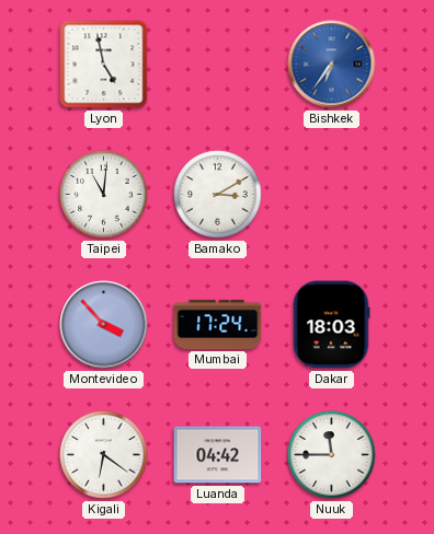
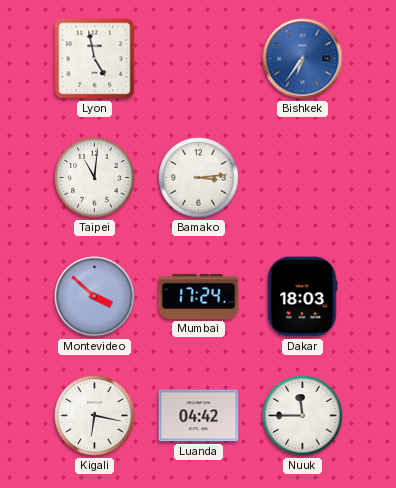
Bamako: 3:10 -> 3:14 (199, 178)
Montevideo: 3:53 -> 3:52 (95, 297)
Kigali: 6:21 -> 6:17 (95, 416)
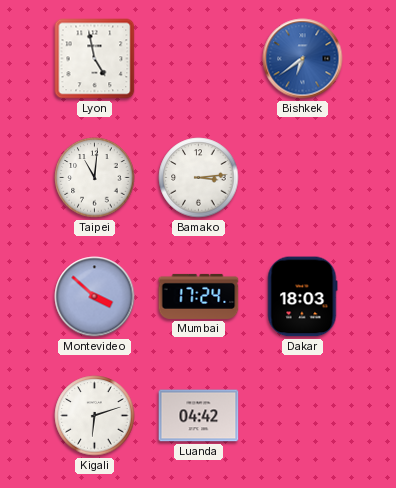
Bishkek: 6:36 -> 6:39 (303, 59)
Kigali: 6:17 -> 6:12 (95, 416)
Nuuk: 11:45 -> none (303, 416)
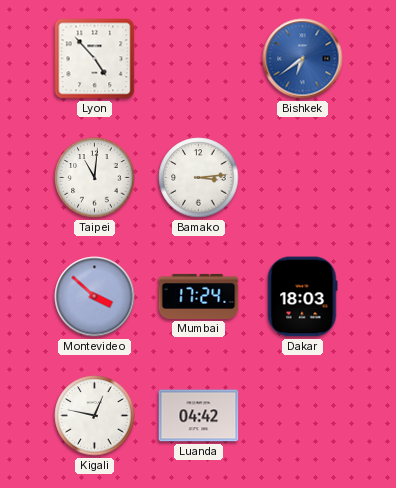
Lyon: 4:58 -> 4:53 (95, 59)
Kigali: 6:12 -> 12:47 (95, 416)
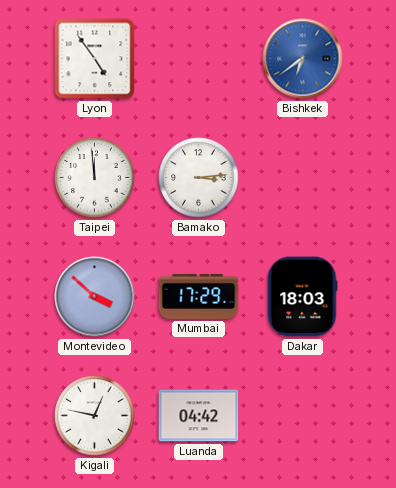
Lyon: 4:53 -> 4:54 (95, 59)
Taipei: 11:01 -> 11:59 (95, 178)
Mumbai: 17:24 -> 17:29 (199, 296)
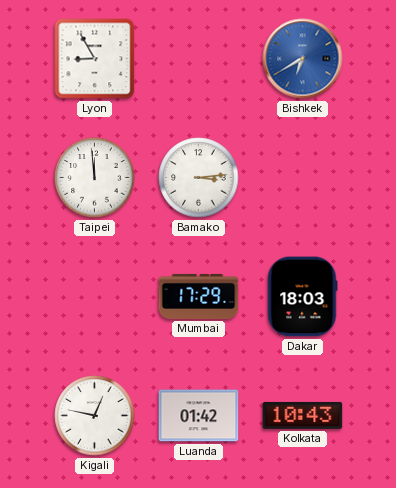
Lyon: 4:54 -> 8:55 (95, 59)
Bishkek: 6:39 -> 6:40 (303, 59)
Montevideo: 3:52 -> none (95, 297)
Luanda: 04:42 -> 01:42 (199, 416)
Kolkata: none -> 10:43 (303, 415)
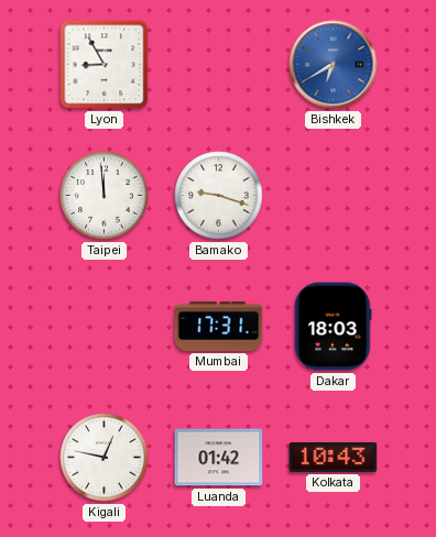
Bamako: 3:14 -> 9:18 (219, 196)
Mumbai: 17:29 -> 17:31 (219, 326)
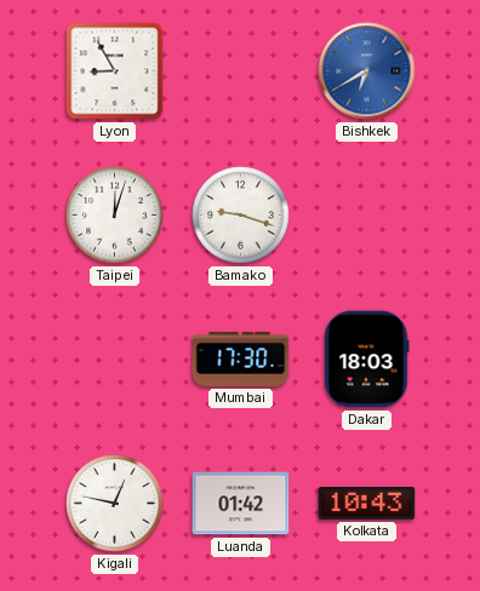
Taipei: 11:59 -> 12:03 (115, 216)
Mumbai: 17:31 -> 17:30 (241, 358)
